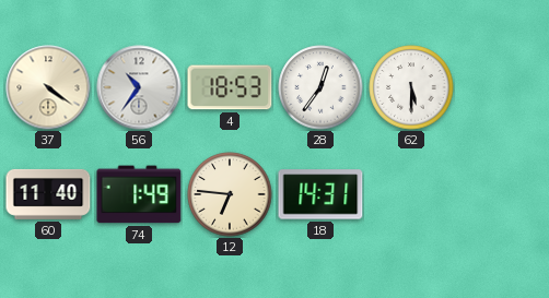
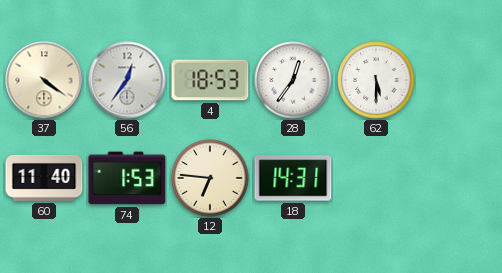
56: 10:36 -> 12:36 (127, 80)
74: 1:49 -> 1:53 (127, 178)
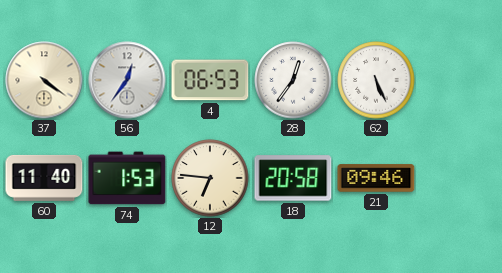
4: 18:53 -> 06:53 (210, 80)
62: 5:30 -> 5:26 (376, 80)
18: 14:31 -> 20:58 (293, 178)
21: none -> 09:46 (376, 178)
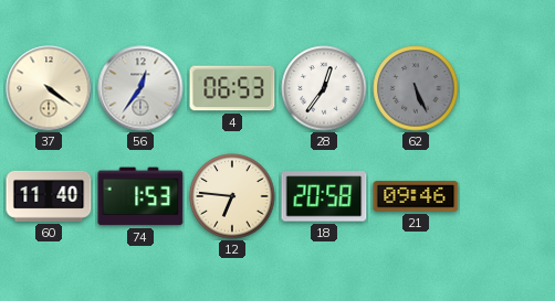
62 dial: white -> grey (416, 88)
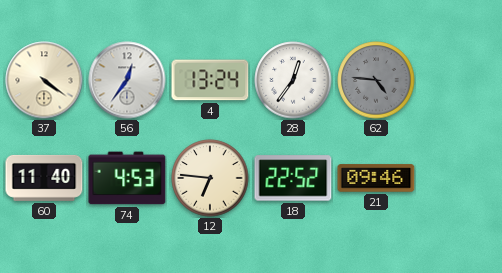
4: 06:53 -> 13:24 (210, 80)
62: 5:26 -> 4:46 (376, 80)
74: 1:53 -> 4:53 (127, 178)
18: 20:58 -> 22:52 (293, 178)
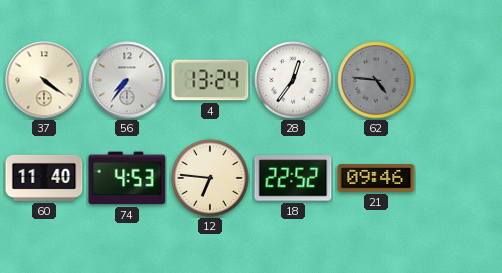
56: 12:36 -> 7:36 (127, 80)
